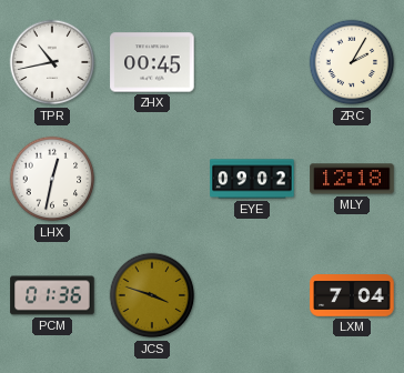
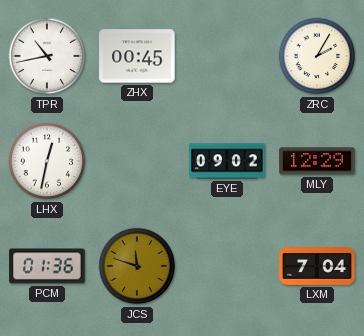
MLY: 12:18 -> 12:29 (317, 161)
JCS: 3:48 -> 11:48 (137, 266)
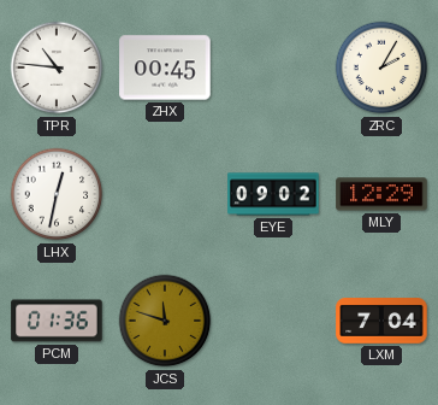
TPR: 10:43 -> 10:46 (57, 67)
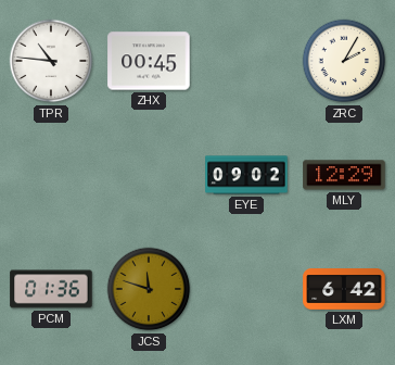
LHX: 12:32 -> none (57, 194)
LXM: 7:04 -> 6:42 (344, 289)
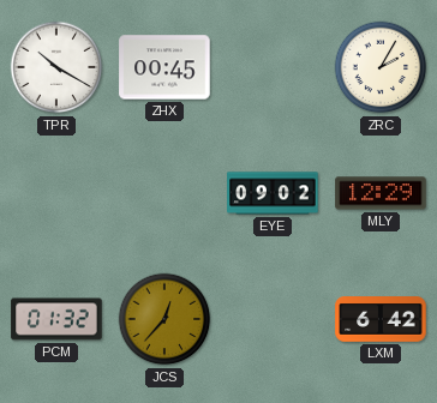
TPR: 10:46 -> 10:20 (56, 67)
PCM: 01:36 -> 01:32 (56, 319)
JCS: 11:48 -> 12:37 (164, 319)
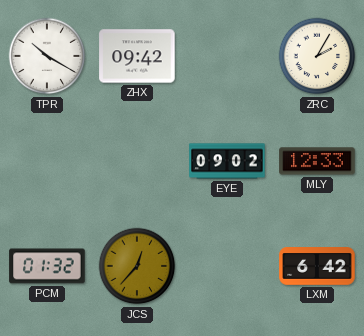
ZHX: 00:45 -> 09:42 (137, 56)
MLY: 12:29 -> 12:33 (317, 161)
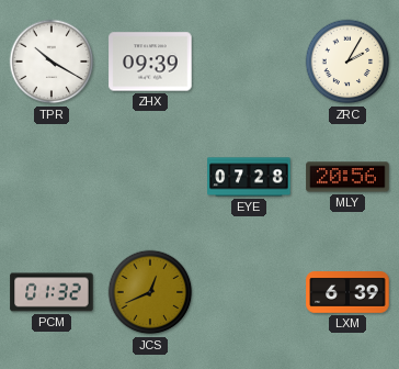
ZHX: 09:42 -> 09:39 (150, 62)
EYE: 09:02 -> 07:28 (249, 177)
MLY: 12:33 -> 20:56 (347, 177)
JCS: 12:37 -> 12:41 (150, 292)
LXM: 6:42 -> 6:39 (347, 292)
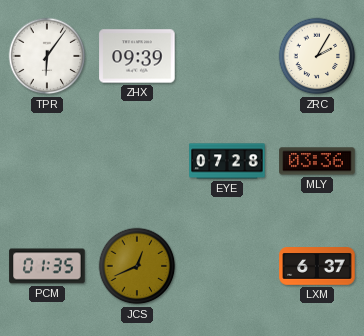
TPR: 10:20 -> 6:06 (47, 56)
MLY: 20:56 -> 03:36 (317, 161)
PCM: 01:32 -> 01:35 (47, 266)
LXM: 6:39 -> 6:37 (317, 266)
